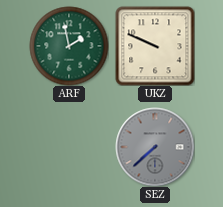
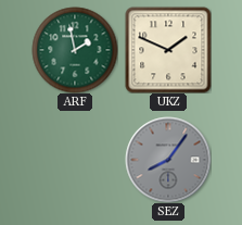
UKZ: 9:49 -> 1:49 (168, 50)
SEZ: 7:38 -> 8:06 (168, 160)
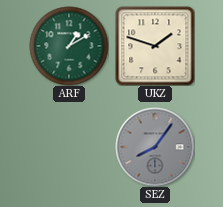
ARF: 1:58 -> 1:10 (69, 46)
UKZ: 1:49 -> 1:48 (155, 46)
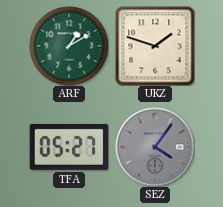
TFA: none -> 05:27 (69, 147)
SEZ: 8:06 -> 4:06 (155, 147)
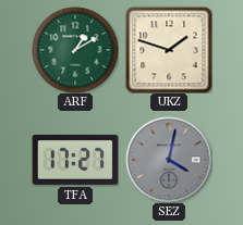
TFA: 05:27 -> 17:27 (75, 160)
SEZ: 4:06 -> 4:02 (169, 160)
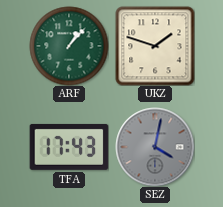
ARF: 1:10 -> 1:07 (69, 46)
TFA: 17:27 -> 17:43 (69, 147)
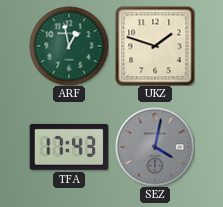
ARF: 1:07 -> 12:58 (69, 46)
